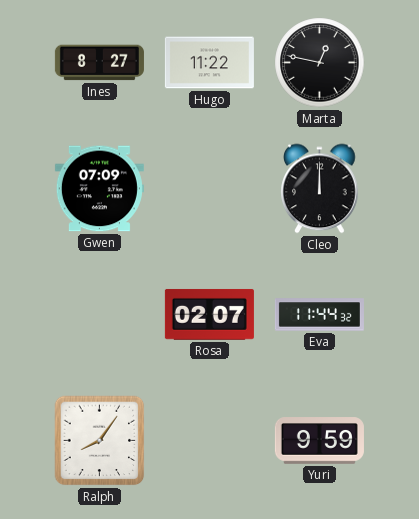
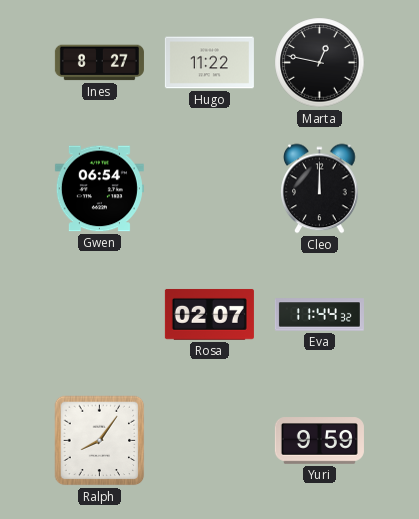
Gwen: 07:09 -> 06:54 (99, 189)
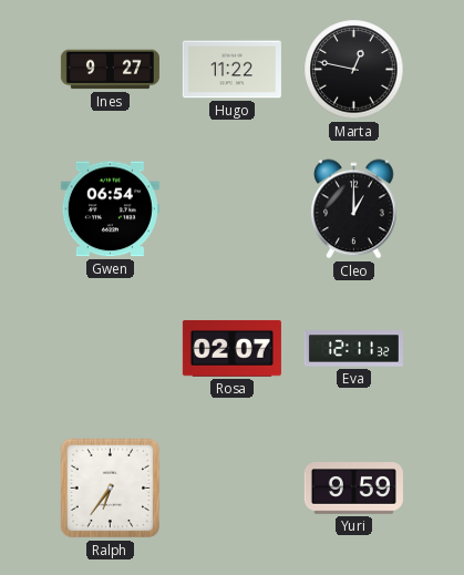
Ines: 8:27 -> 9:27 (110, 70)
Cleo: 12:00 -> 1:00 (354, 209)
Eva: 11:44 -> 12:11 (353, 349)
Ralph: 8:06 -> 6:36 (111, 489)
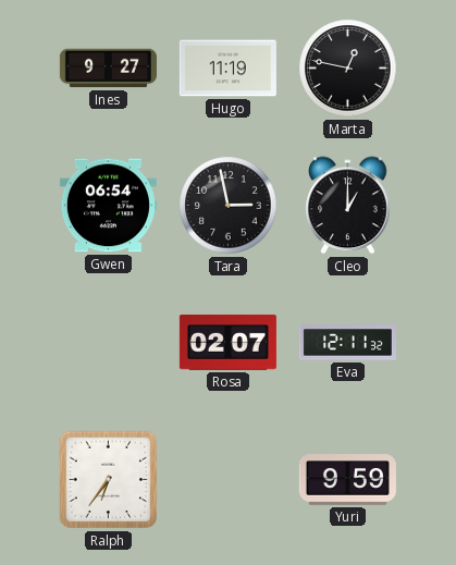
Hugo: 11:22 -> 11:19 (227, 69)
Tara: none -> 2:58 (229, 206)
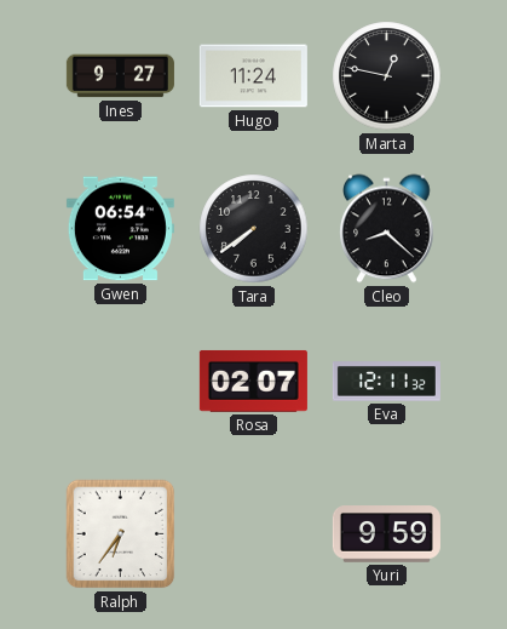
Hugo: 11:19 -> 11:24 (253, 76)
Tara: 2:58 -> 7:39 (254, 229)
Cleo: 1:00 -> 8:22 (387, 229)
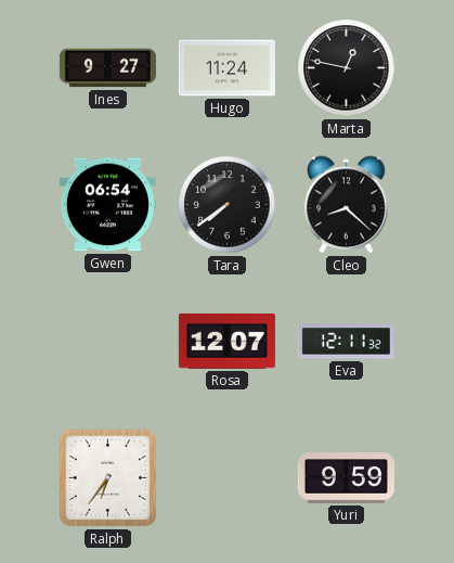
Rosa: 02:07 -> 12:07 (226, 341)
